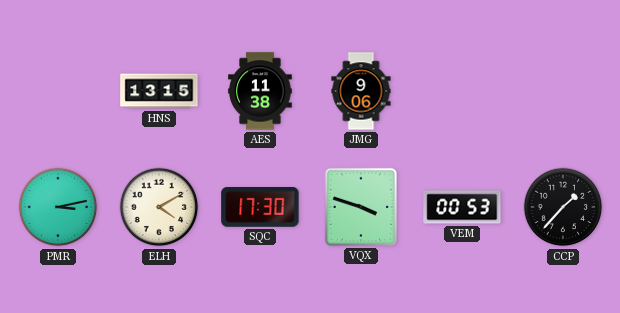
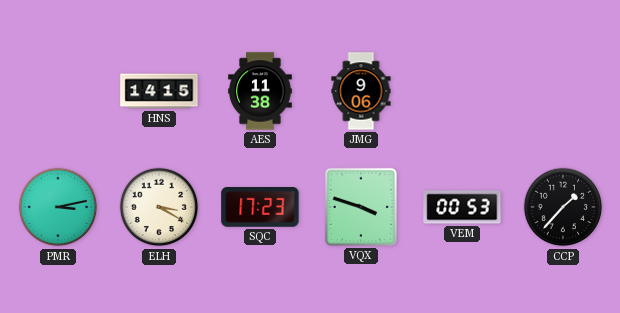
HNS: 13:15 -> 14:15 (159, 91)
ELH: 4:10 -> 3:20 (159, 207)
SQC: 17:30 -> 17:23 (260, 208)
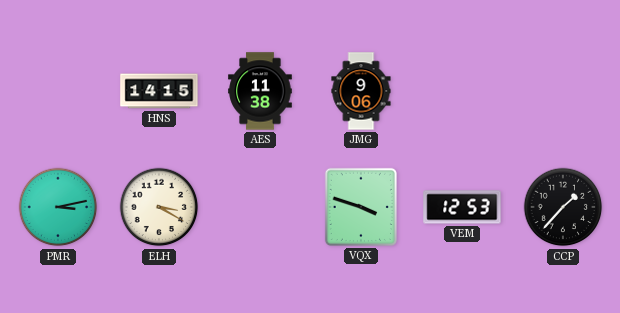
SQC: 17:23 -> none (260, 208)
VEM: 00:53 -> 12:53 (462, 207)
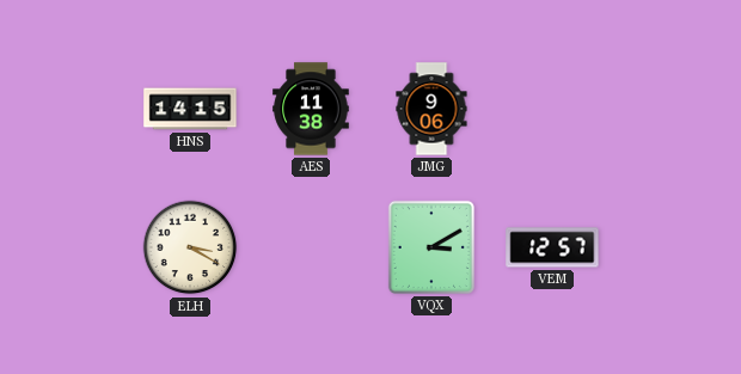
PMR: 3:13 -> none (58, 207)
VQX: 3:48 -> 3:10 (431, 247)
VEM: 12:53 -> 12:57 (552, 247)
CCP: 1:37 -> none (563, 207)
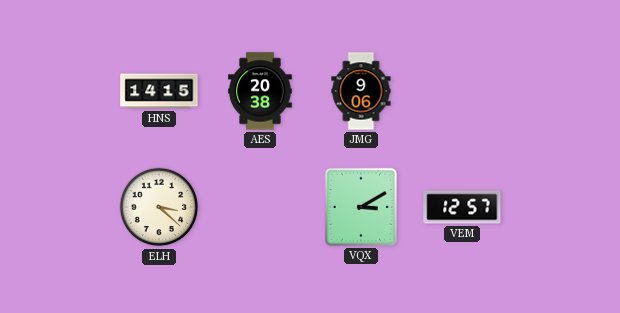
AES: 11:38 -> 20:38 (260, 91)
ELH: 3:20 -> 3:22 (159, 207)
